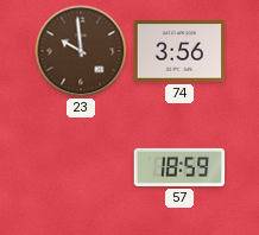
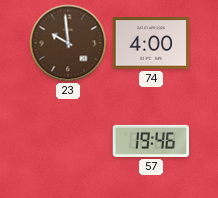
74: 3:56 -> 4:00 (151, 43)
57: 18:59 -> 19:46 (151, 141)
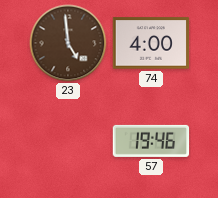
23: 9:59 -> 4:59 (68, 43)
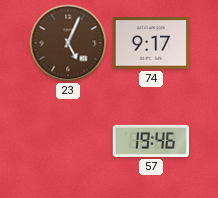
23: 4:59 -> 5:04 (68, 43)
74: 4:00 -> 9:17 (151, 43)
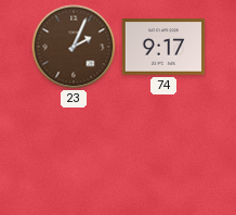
23: 5:04 -> 2:04 (74, 47)
57: 19:46 -> none (151, 141)
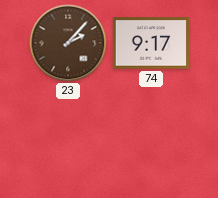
23: 2:04 -> 2:07 (68, 43)
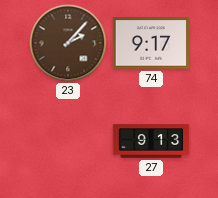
27: none -> 9:13 (151, 141)
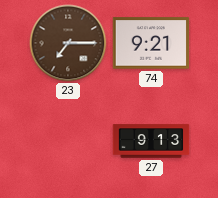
23: 2:07 -> 7:15 (68, 43)
74: 9:17 -> 9:21 (151, 43)
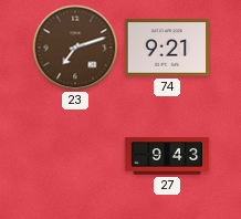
23: 7:15 -> 7:12 (75, 48)
27: 9:13 -> 9:43 (167, 156)
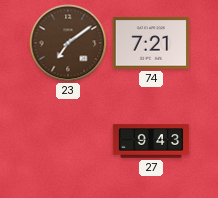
23: 7:12 -> 7:09 (68, 43)
74: 9:21 -> 7:21 (151, 43)
